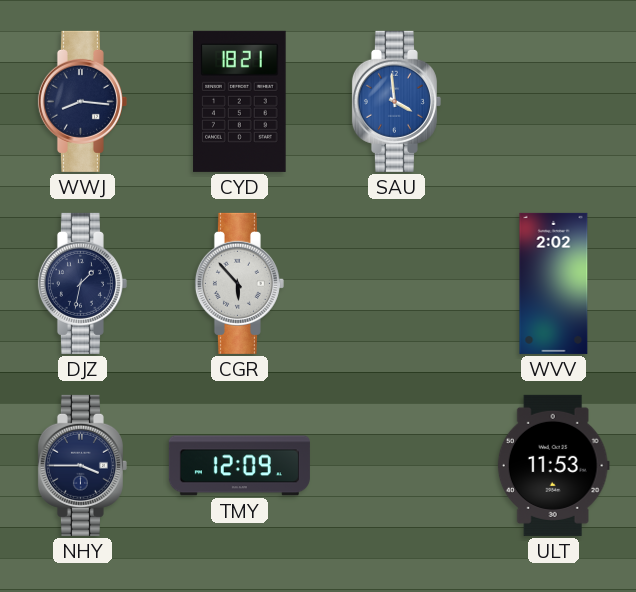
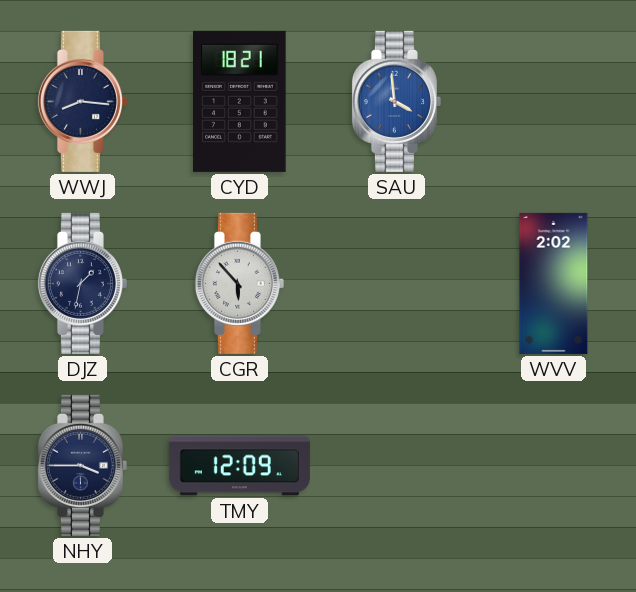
ULT: 11:53 -> none (553, 465)
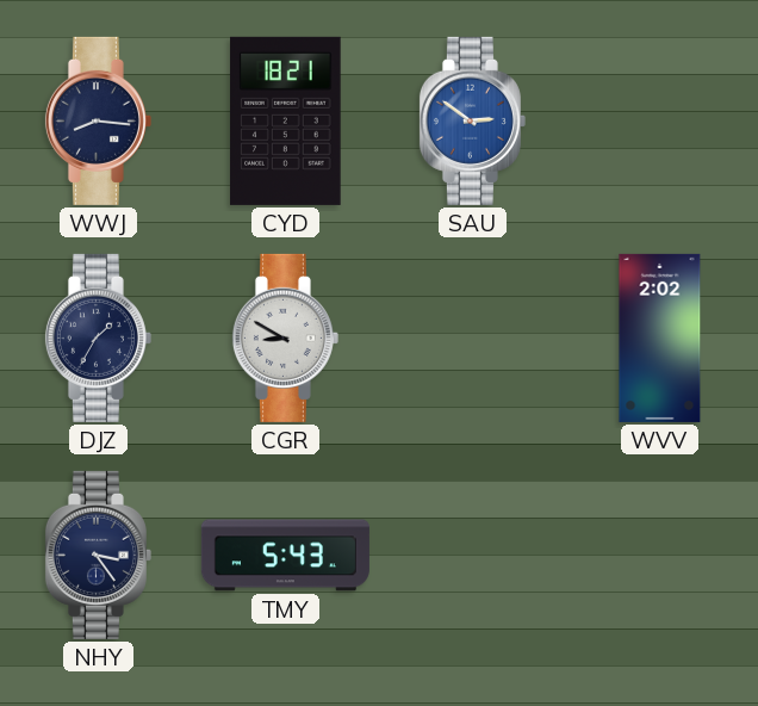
SAU: 3:59 -> 2:51 (472, 120)
DJZ: 1:32 -> 1:35 (98, 337)
CGR: 5:53 -> 8:50 (285, 337)
NHY: 3:45 -> 3:24 (98, 555)
TMY: 12:09 -> 5:43 (285, 556)
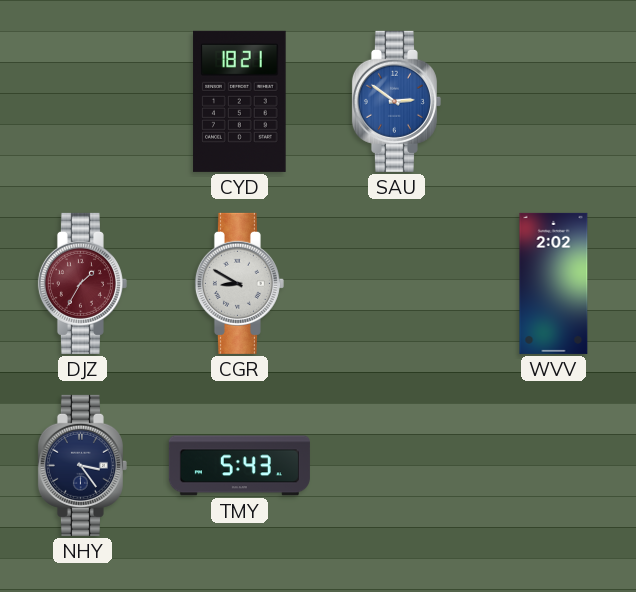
WWJ: 8:16 -> none (98, 120)
DJZ dial: navy -> burgundy (82, 283)
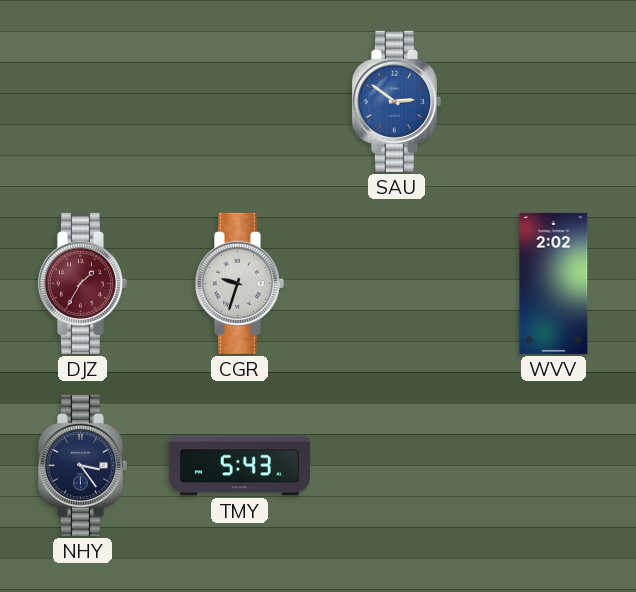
CYD: 18:21 -> none (240, 101)
CGR: 8:50 -> 9:33 (239, 283)
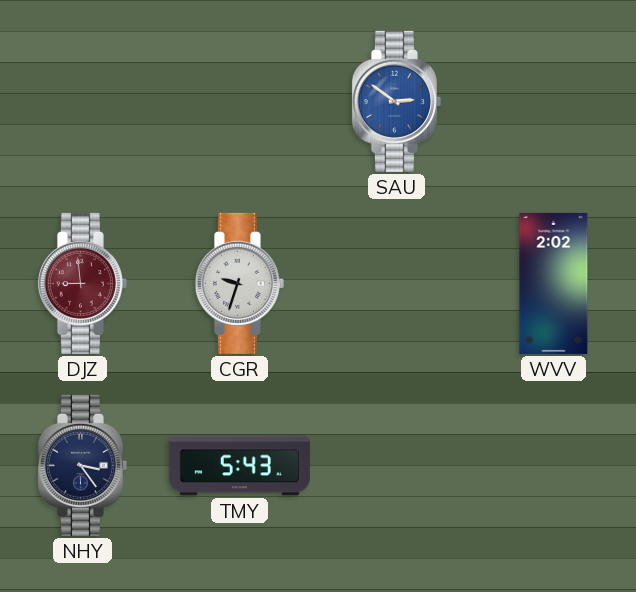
DJZ: 1:35 -> 8:59 (82, 283)
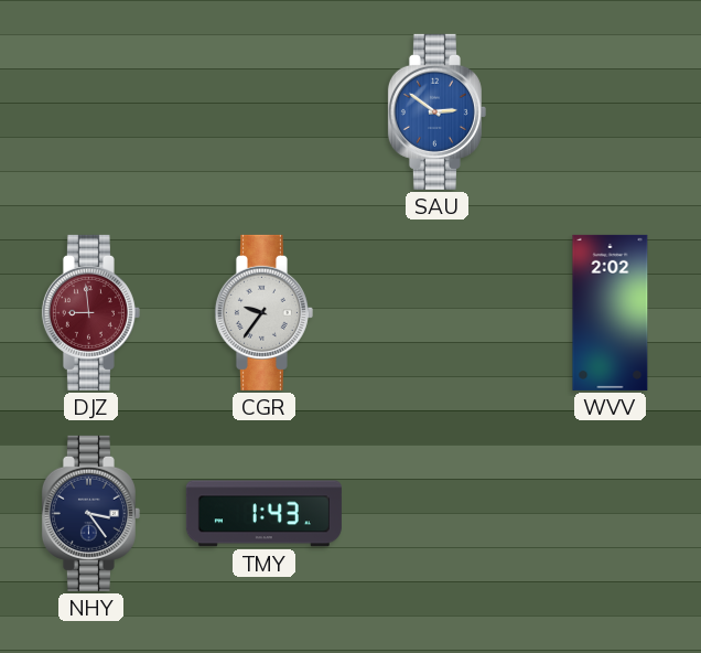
CGR: 9:33 -> 9:36 (263, 312)
TMY: 5:43 -> 1:43 (263, 514)
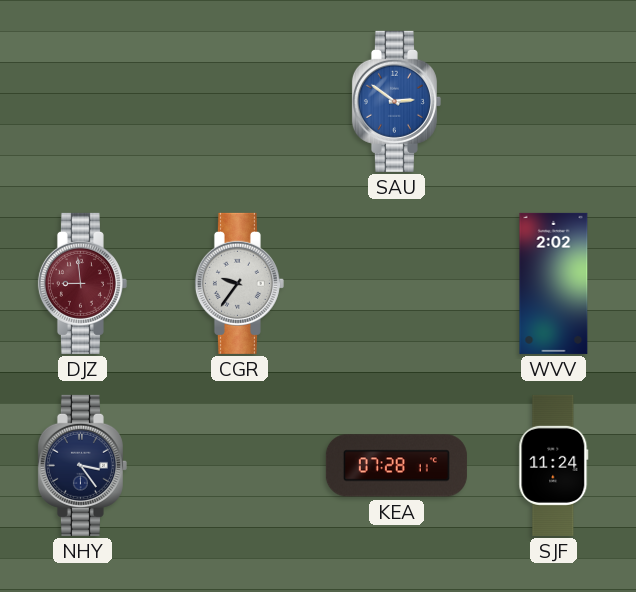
TMY: 1:43 -> none (263, 514)
KEA: none -> 07:28 (396, 466)
SJF: none -> 11:24 (554, 465)
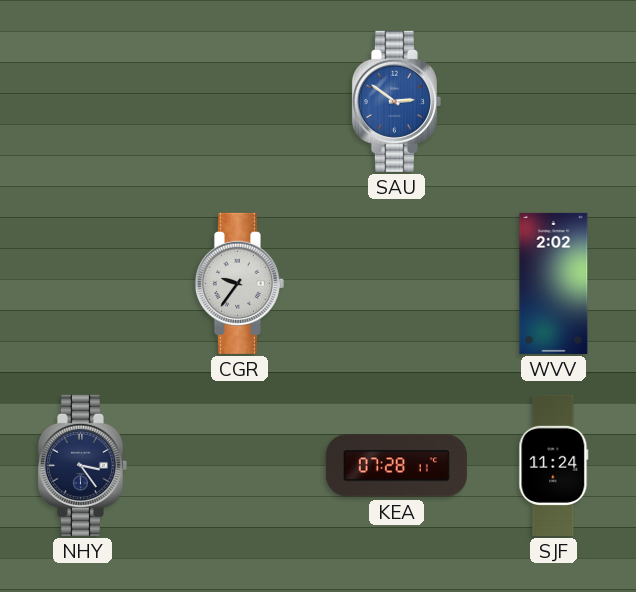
DJZ: 8:59 -> none (82, 283)
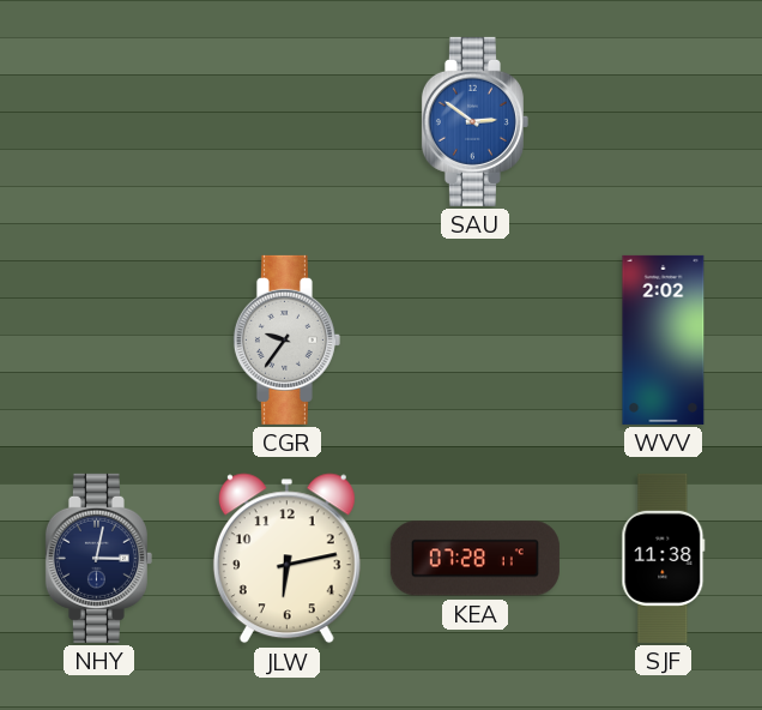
NHY: 3:24 -> 3:02 (98, 558)
JLW: none -> 6:13 (286, 559)
SJF: 11:24 -> 11:38 (664, 558)
